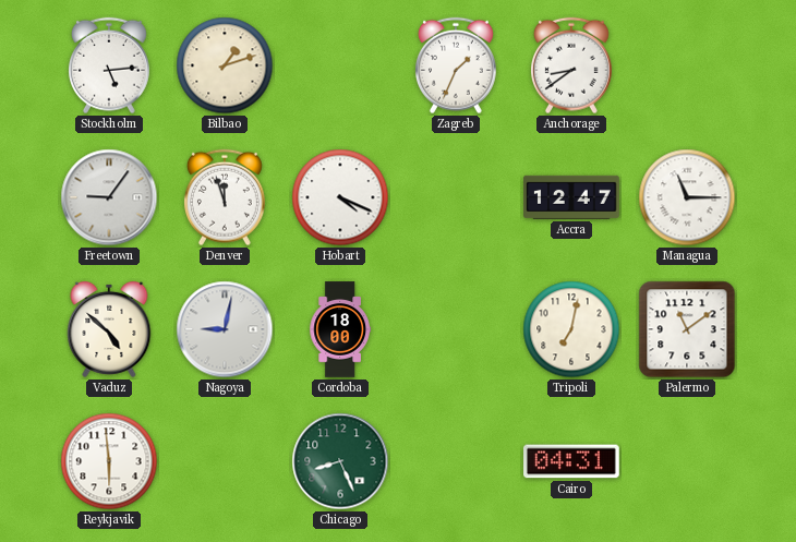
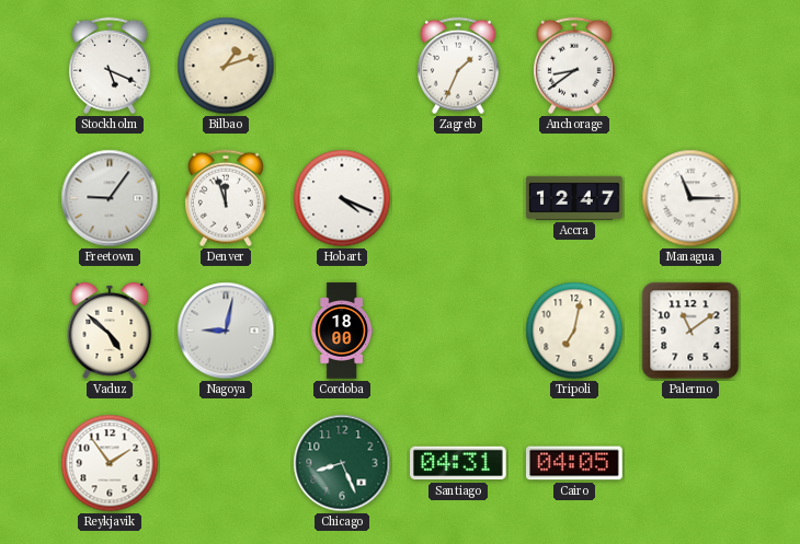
Stockholm: 5:14 -> 5:19 (110, 66)
Reykjavik: 5:59 -> 1:54 (110, 463)
Santiago: none -> 04:31 (458, 463)
Cairo: 04:31 -> 04:05 (575, 463)
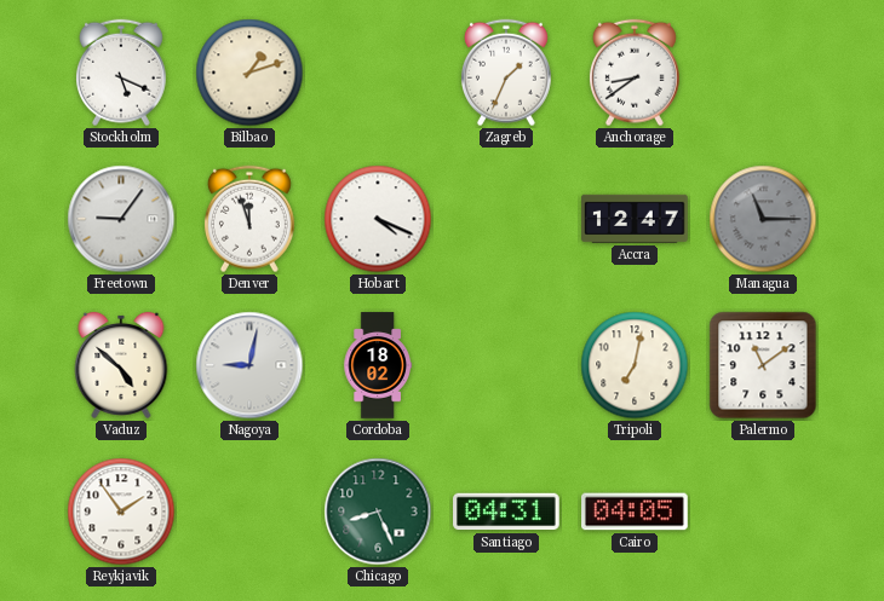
Managua dial: white -> grey (763, 219)
Cordoba: 18:00 -> 18:02 (378, 365)
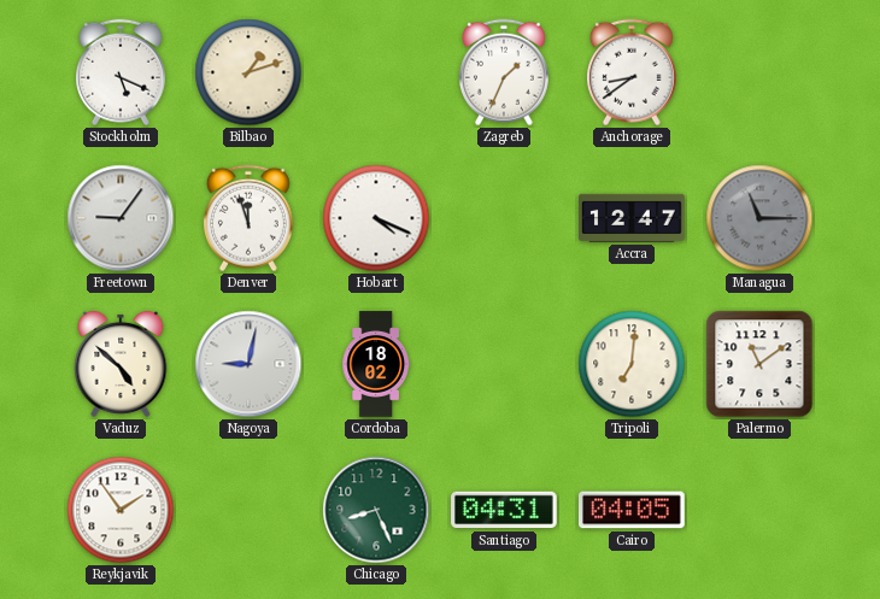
Tripoli: 7:02 -> 7:01 (632, 364)
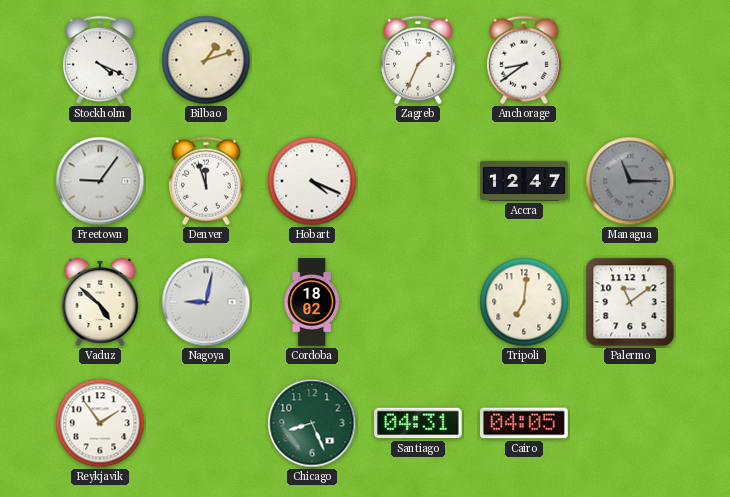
Stockholm: 5:19 -> 4:19 (100, 60)
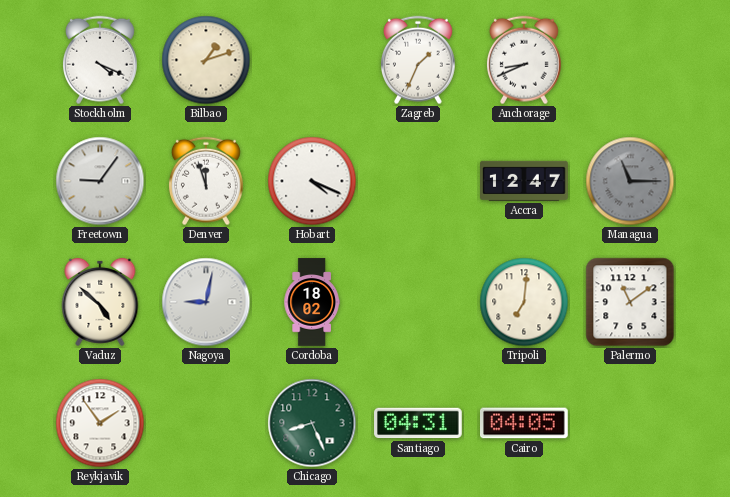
Anchorage: 8:39 -> 8:41 (524, 60)
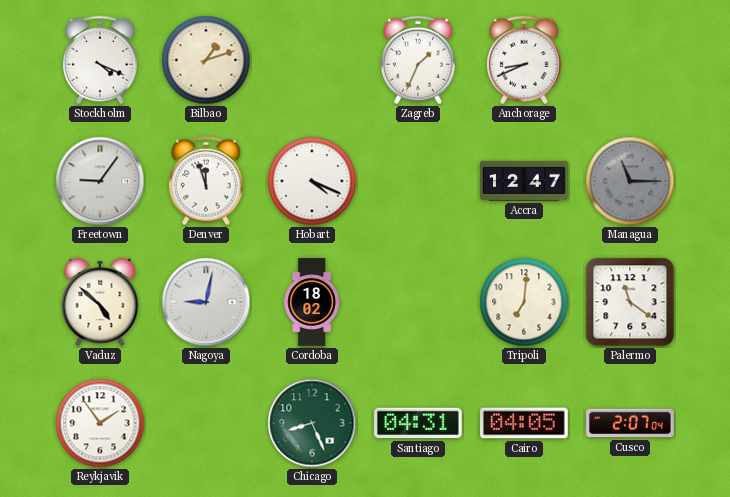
Palermo: 11:09 -> 11:21 (630, 302)
Cusco: none -> 2:07 (630, 423)
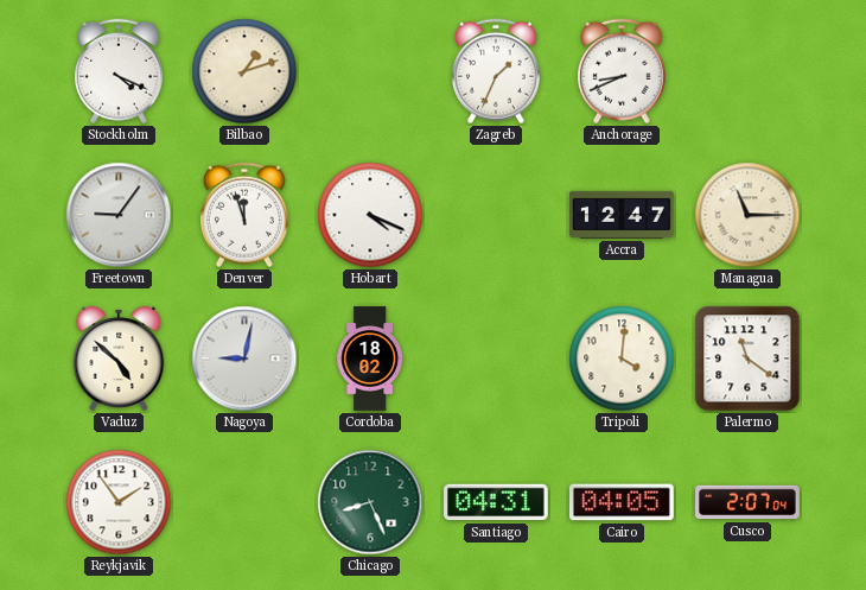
Managua dial: grey -> cream (747, 215)
Tripoli: 7:01 -> 4:01 (622, 359)
